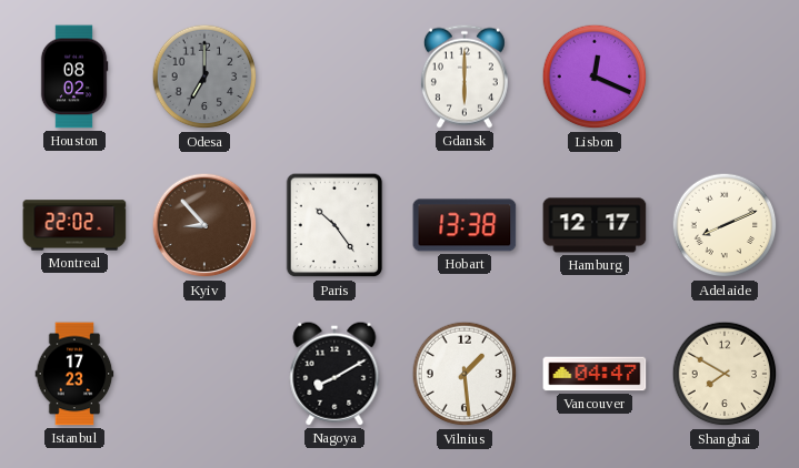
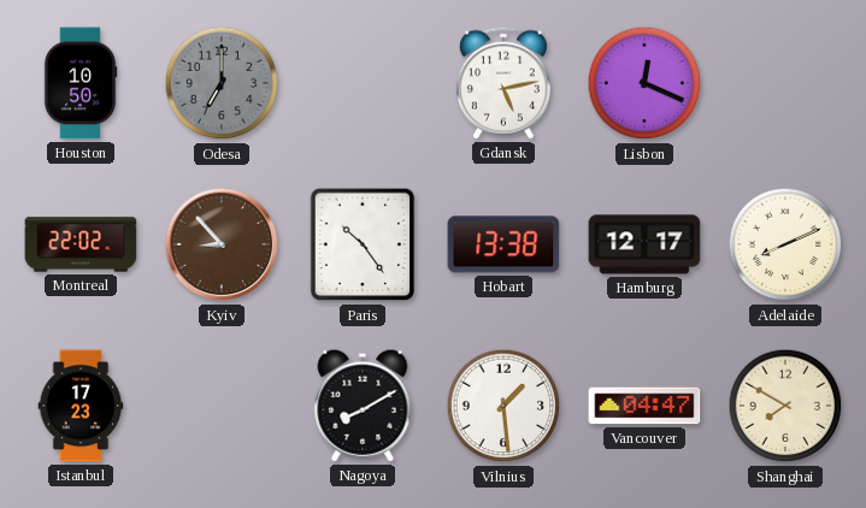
Houston: 08:02 -> 10:50 (81, 83)
Gdansk: 6:00 -> 5:13 (503, 83)
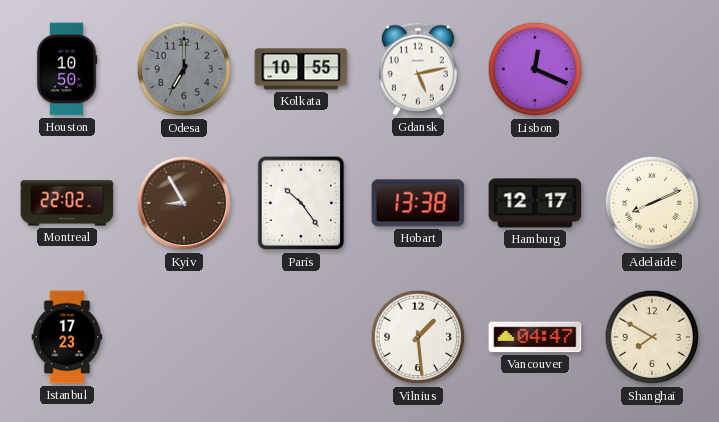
Kolkata: none -> 10:55 (301, 69)
Kyiv: 8:53 -> 8:55 (184, 203)
Nagoya: 8:10 -> none (363, 406)
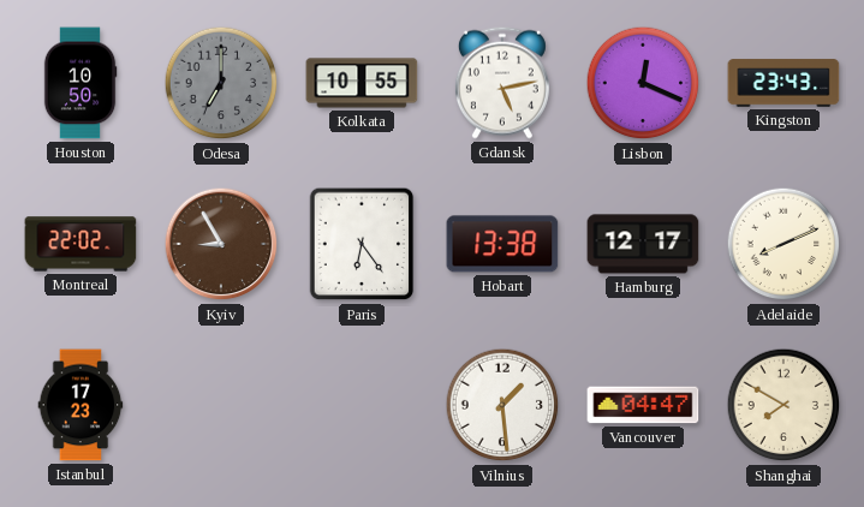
Kingston: none -> 23:43 (783, 83)
Paris: 10:24 -> 6:24 (362, 244)
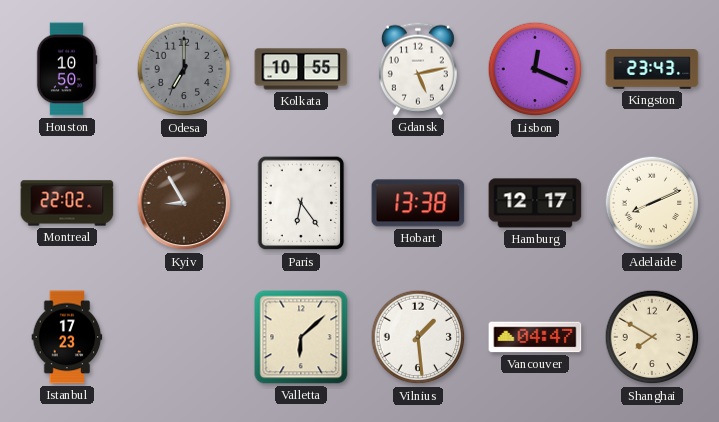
Valletta: none -> 6:08 (301, 337)
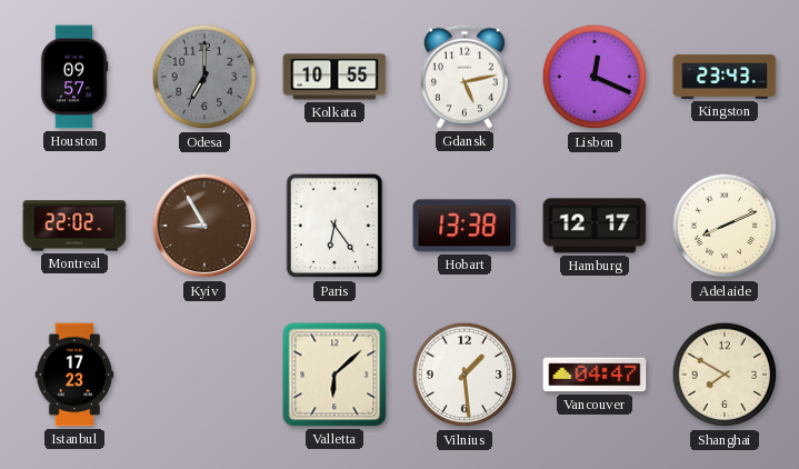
Houston: 10:50 -> 09:57 (74, 77)
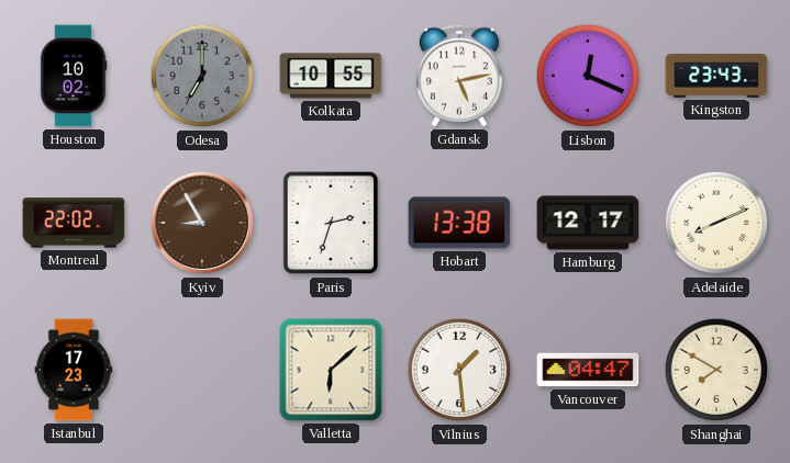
Houston: 09:57 -> 10:02 (74, 76)
Paris: 6:24 -> 2:33 (331, 223)
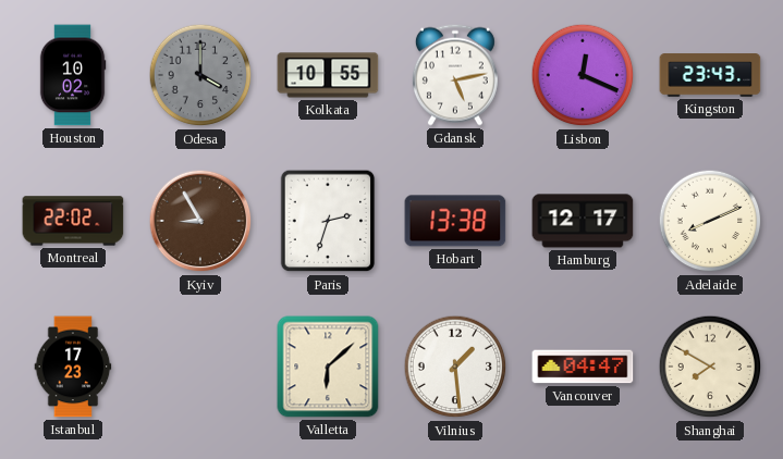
Odesa: 7:00 -> 4:00 (200, 75)
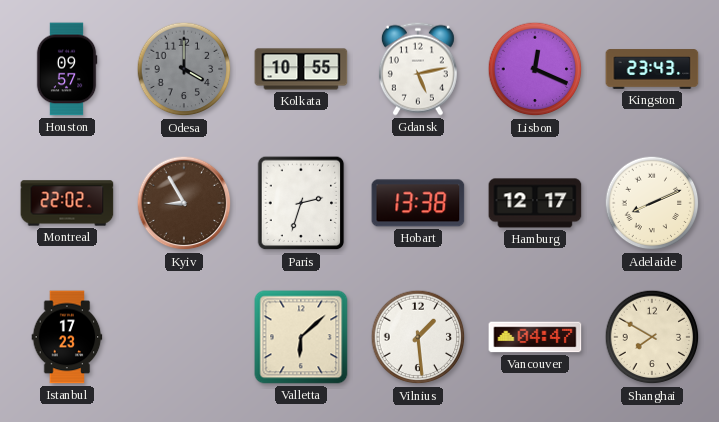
Houston: 10:02 -> 09:57 (67, 69)
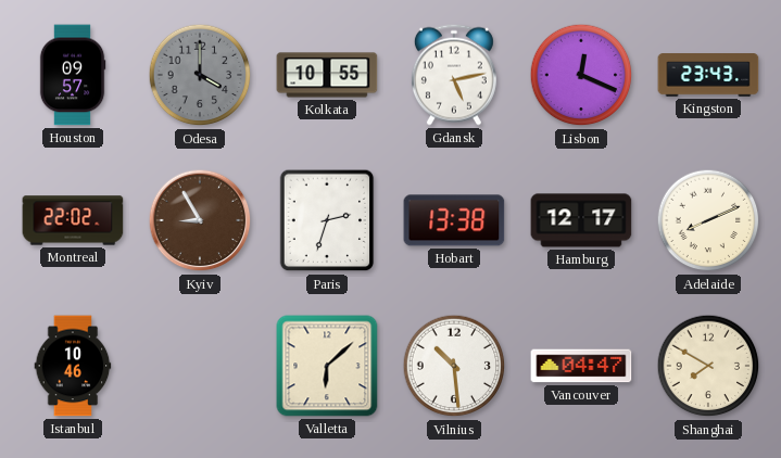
Istanbul: 17:23 -> 10:46 (73, 366)
Vilnius: 1:29 -> 10:29 (454, 366)
